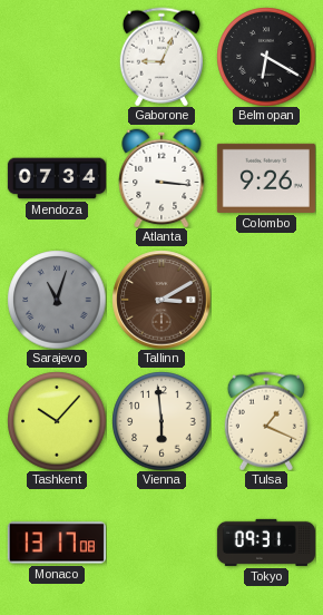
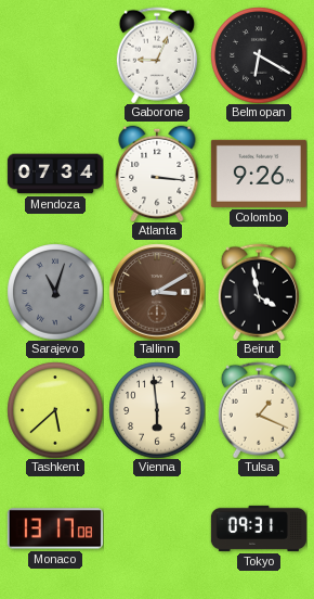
Beirut: none -> 3:58 (259, 292)
Tashkent: 10:07 -> 5:38 (55, 410)
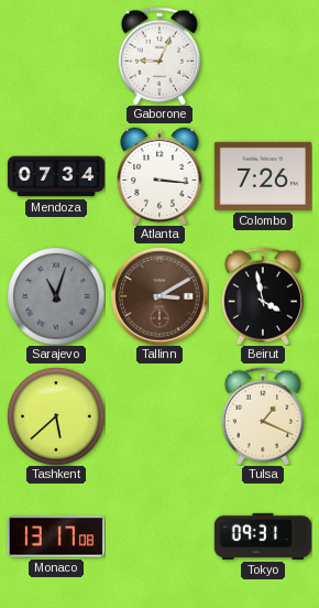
Belmopan: 6:20 -> none (259, 55)
Colombo: 9:26 -> 7:26 (263, 176)
Vienna: 5:59 -> none (157, 410)
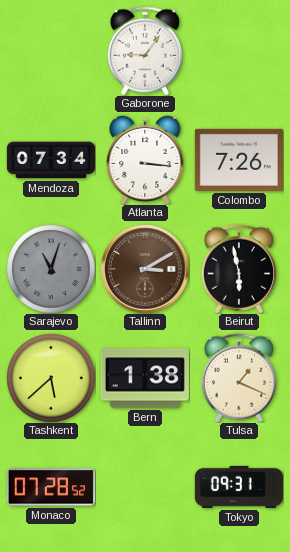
Gaborone: 9:04 -> 9:06 (145, 51)
Beirut: 3:58 -> 5:58 (239, 269)
Bern: none -> 1:38 (145, 378)
Monaco: 13:17 -> 07:28 (51, 487)
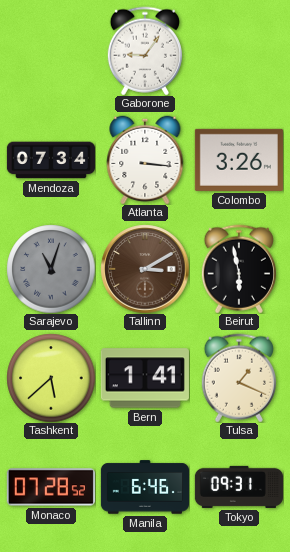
Colombo: 7:26 -> 3:26 (239, 160)
Bern: 1:38 -> 1:41 (145, 378)
Manila: none -> 6:46 (144, 487)
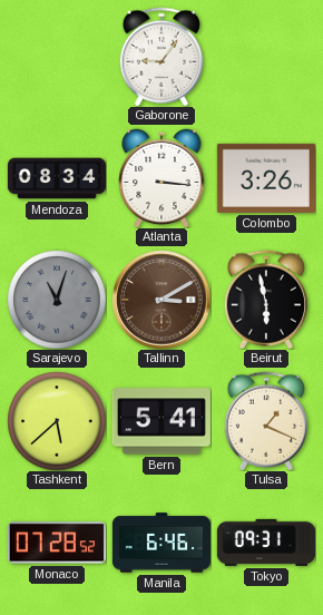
Mendoza: 07:34 -> 08:34 (57, 178)
Bern: 1:41 -> 5:41 (161, 421)
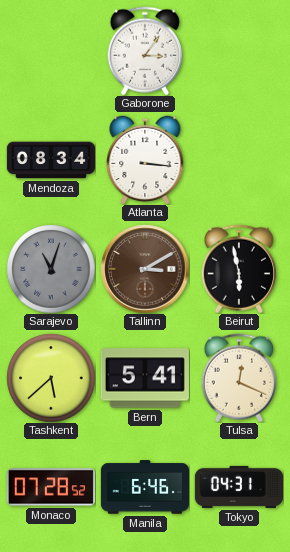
Gaborone: 9:06 -> 3:06 (145, 51)
Colombo: 3:26 -> none (266, 178)
Tulsa: 1:19 -> 12:19 (239, 378)
Tokyo: 09:31 -> 04:31 (239, 487)
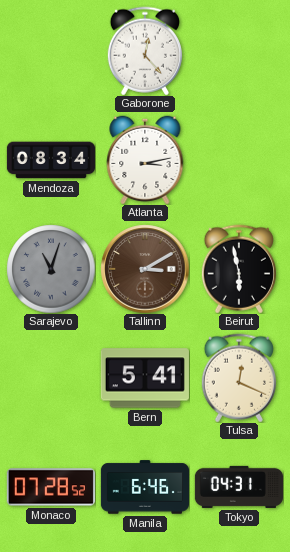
Gaborone: 3:06 -> 12:23 (145, 51)
Atlanta: 3:16 -> 3:13 (145, 160)
Tashkent: 5:38 -> none (51, 378)
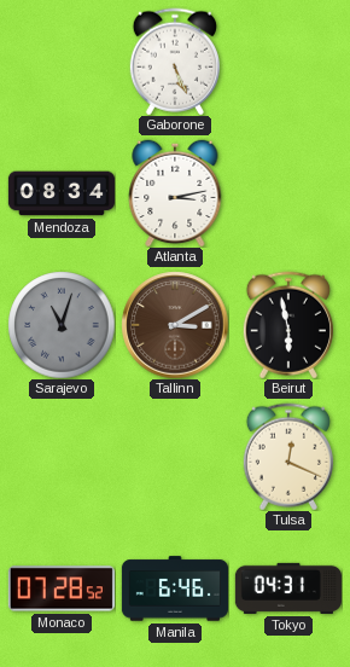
Gaborone: 12:23 -> 5:26 (175, 62)
Bern: 5:41 -> none (145, 378)
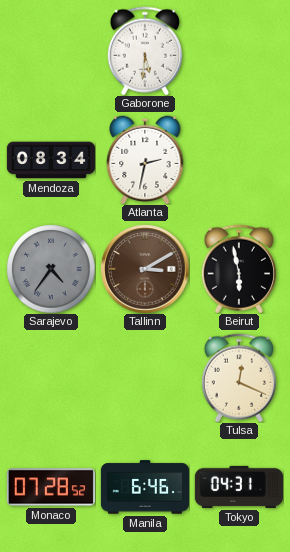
Gaborone: 5:26 -> 5:31 (145, 51)
Atlanta: 3:13 -> 2:32 (145, 160)
Sarajevo: 11:03 -> 4:36 (51, 269)
